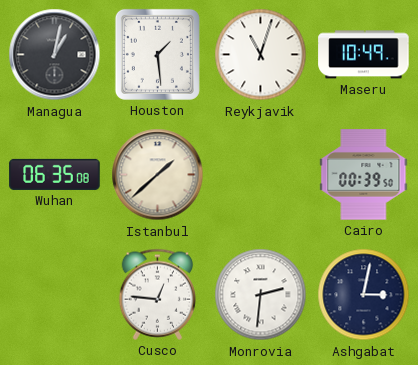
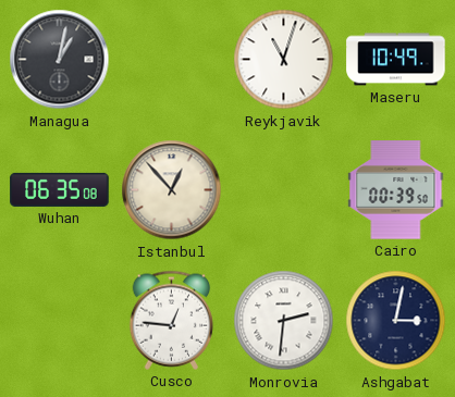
Houston: 1:29 -> none (157, 54)
Istanbul: 1:38 -> 12:53 (172, 190)
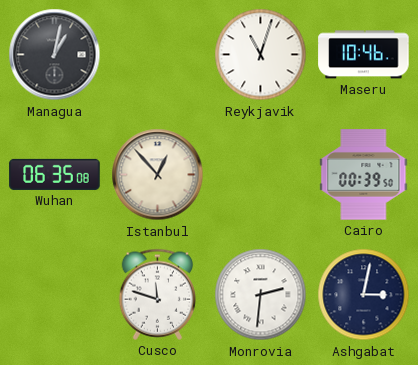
Maseru: 10:49 -> 10:46 (364, 55)
Cusco: 12:46 -> 11:48 (158, 294)
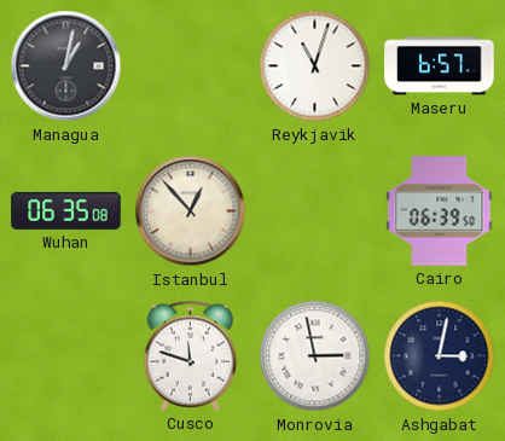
Maseru: 10:46 -> 6:57 (440, 66)
Cairo: 00:39 -> 06:39 (440, 211)
Monrovia: 2:31 -> 2:58 (315, 356)
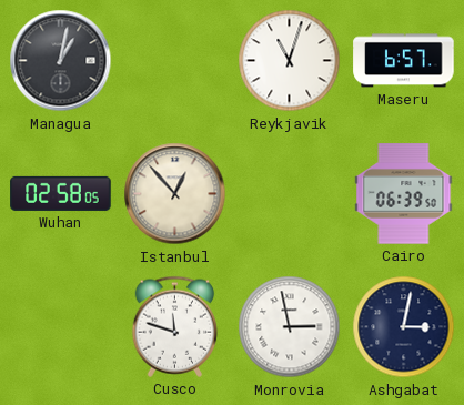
Wuhan: 06:35 -> 02:58 (61, 193)
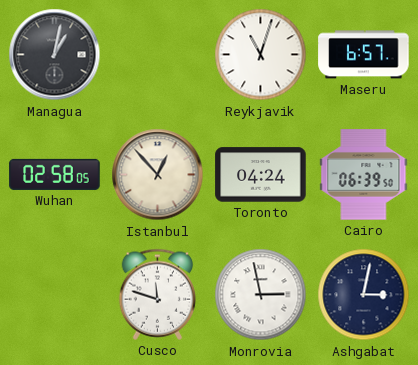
Toronto: none -> 04:24 (261, 175)
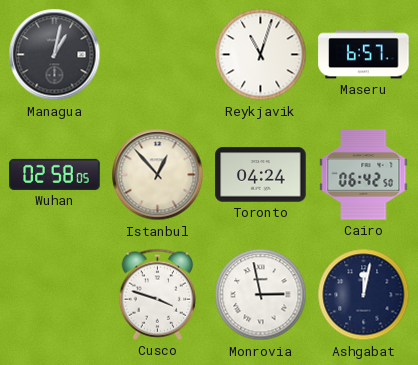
Cairo: 06:39 -> 06:42 (364, 175)
Cusco: 11:48 -> 3:48 (158, 294)
Ashgabat: 3:02 -> 12:02 (364, 295)
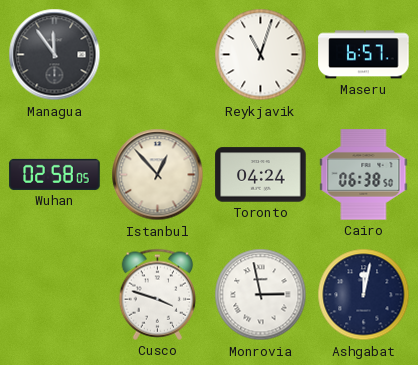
Managua: 1:02 -> 11:54 (55, 55)
Cairo: 06:42 -> 06:38 (364, 175)
